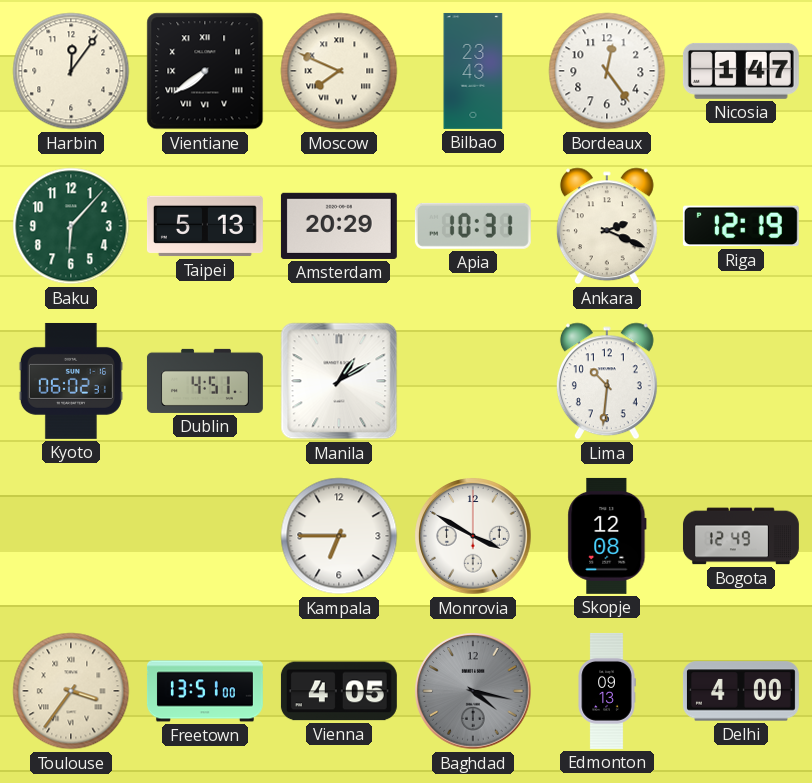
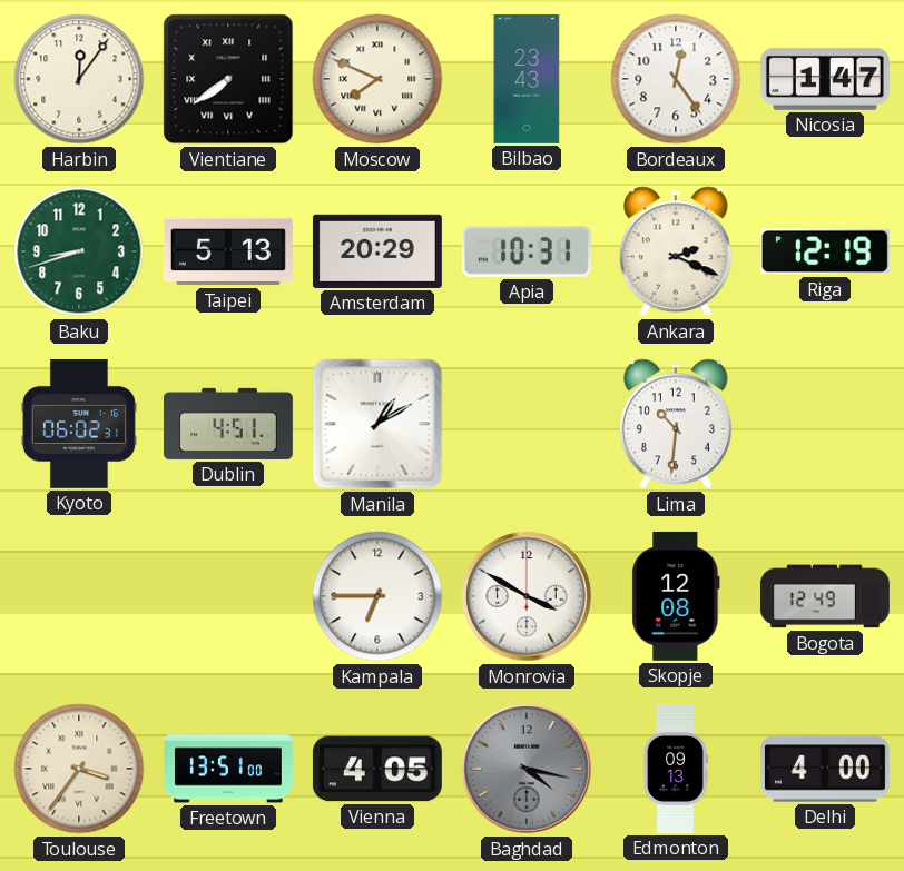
Baku: 6:07 -> 8:42 (79, 251)
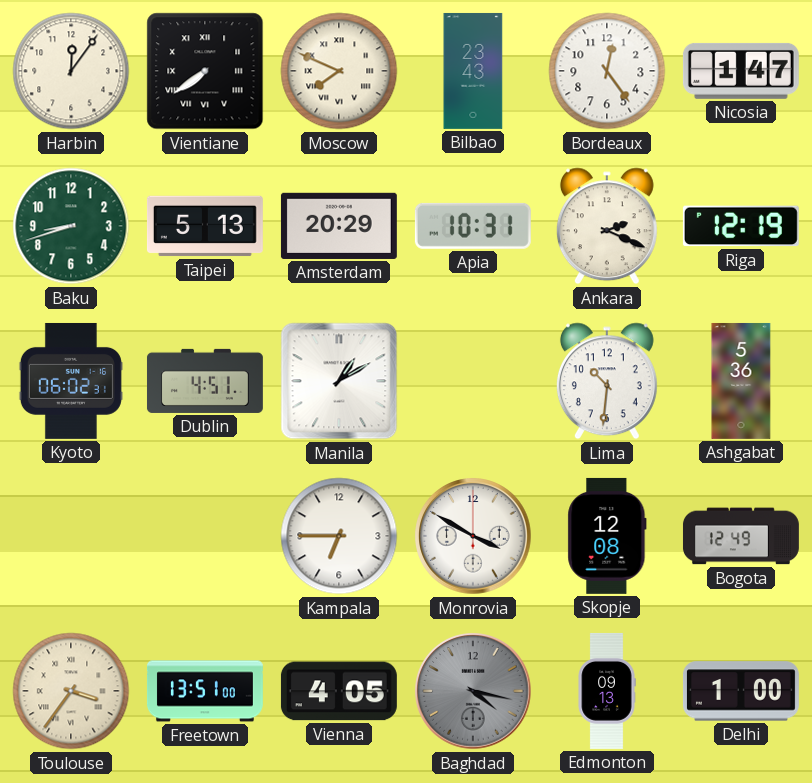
Ashgabat: none -> 5:36 (741, 381)
Delhi: 4:00 -> 1:00 (741, 691)
